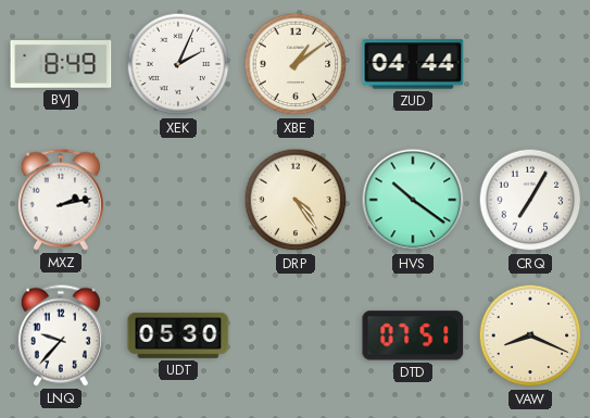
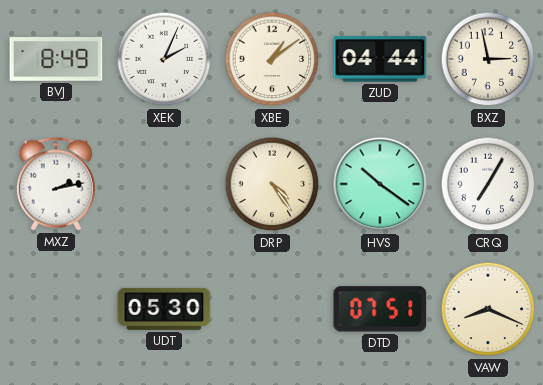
BXZ: none -> 2:58 (488, 59)
LNQ: 9:37 -> none (61, 335)
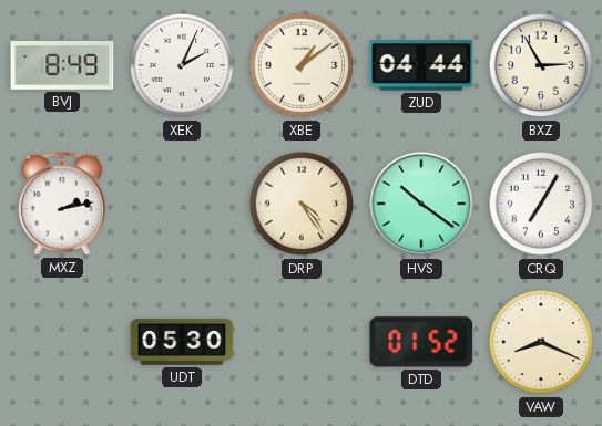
BXZ: 2:58 -> 2:55 (541, 65)
DTD: 07:51 -> 01:52 (421, 342)
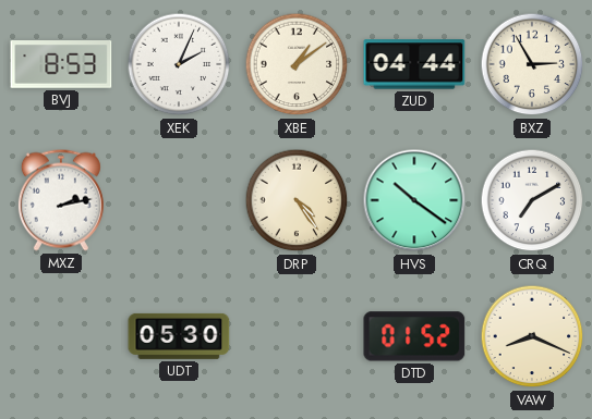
BVJ: 8:49 -> 8:53 (61, 65)
CRQ: 7:05 -> 7:10 (532, 200)
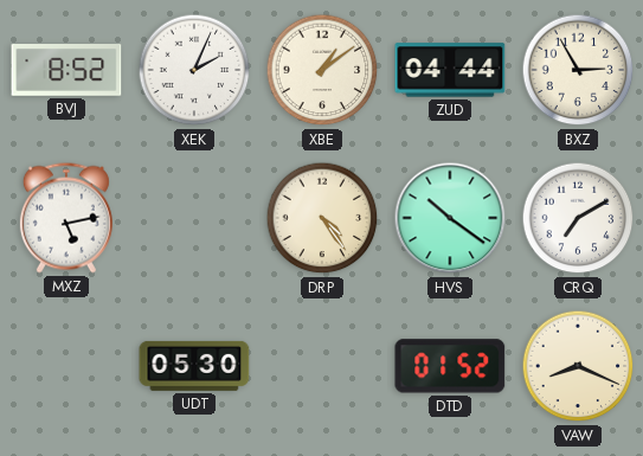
BVJ: 8:53 -> 8:52 (66, 71)
MXZ: 2:13 -> 5:13 (66, 218)
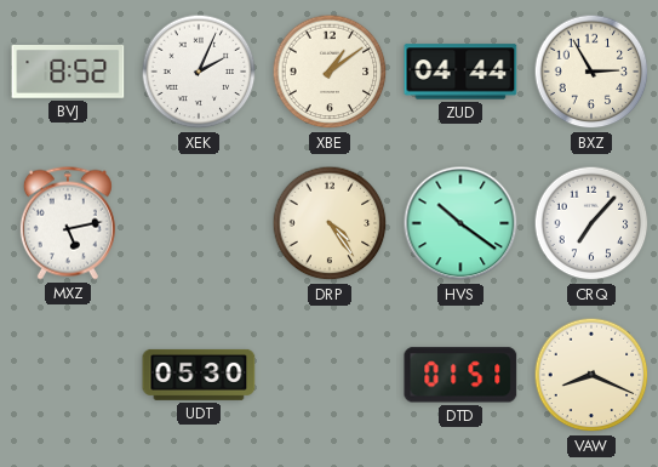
CRQ: 7:10 -> 7:07 (591, 223)
DTD: 01:52 -> 01:51 (460, 375)
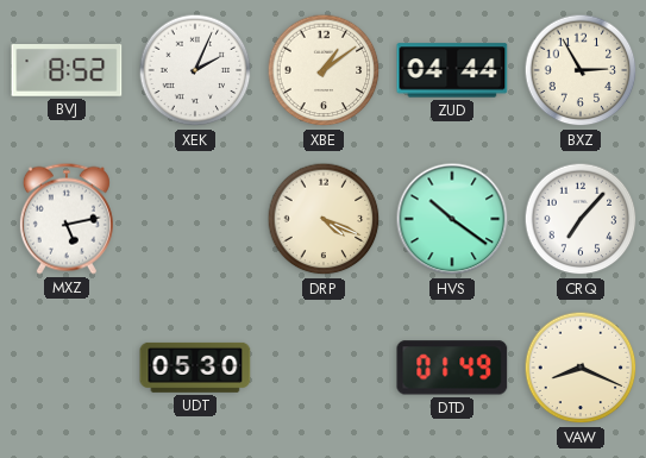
DRP: 4:24 -> 4:19 (324, 219)
DTD: 01:51 -> 01:49 (452, 368)
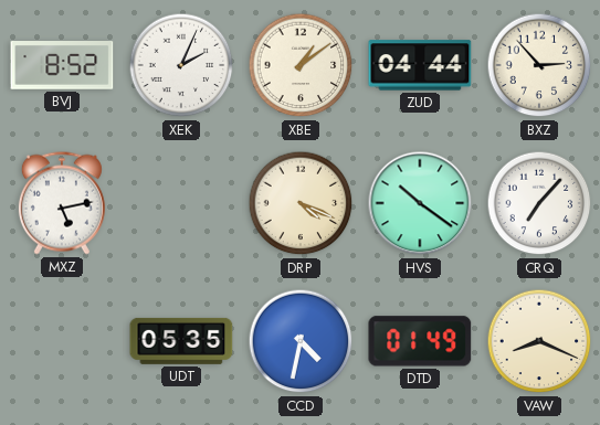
BXZ: 2:55 -> 2:53 (539, 65)
UDT: 05:30 -> 05:35 (181, 341)
CCD: none -> 4:32 (301, 341)
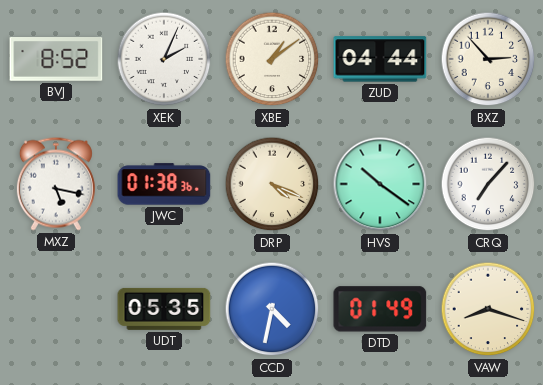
MXZ: 5:13 -> 5:17 (56, 184)
JWC: none -> 01:38 (164, 184)
VAW: 8:19 -> 8:18 (488, 309)
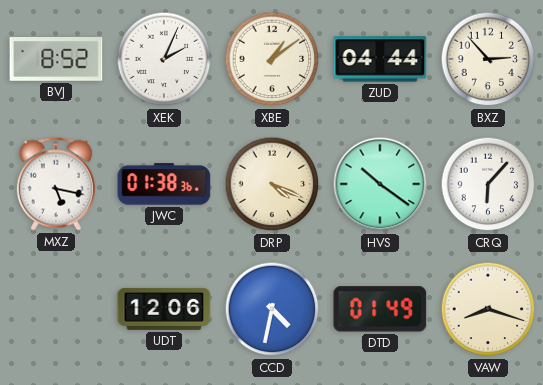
CRQ: 7:07 -> 6:07 (488, 184)
UDT: 05:35 -> 12:06 (164, 309)
